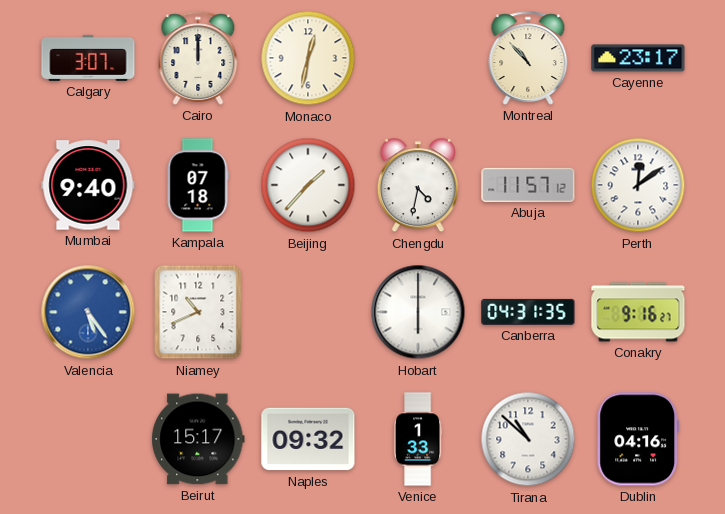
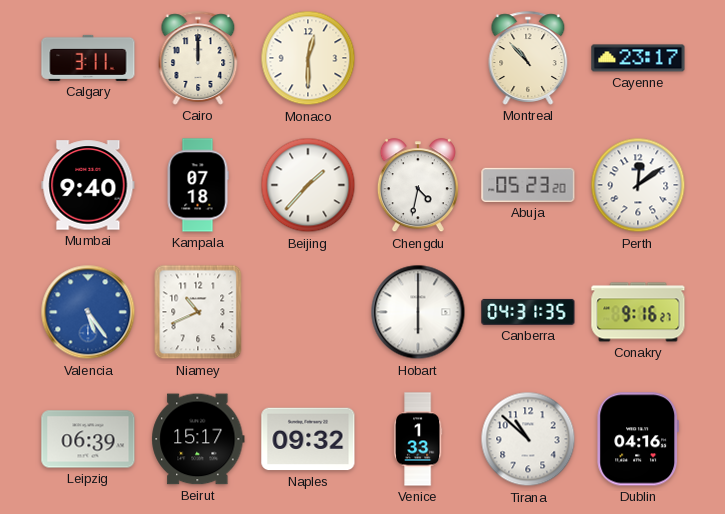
Calgary: 3:07 -> 3:11 (88, 58)
Monaco: 12:32 -> 12:30 (308, 58)
Abuja: 11:57 -> 05:23 (528, 185)
Leipzig: none -> 06:39 (88, 439)
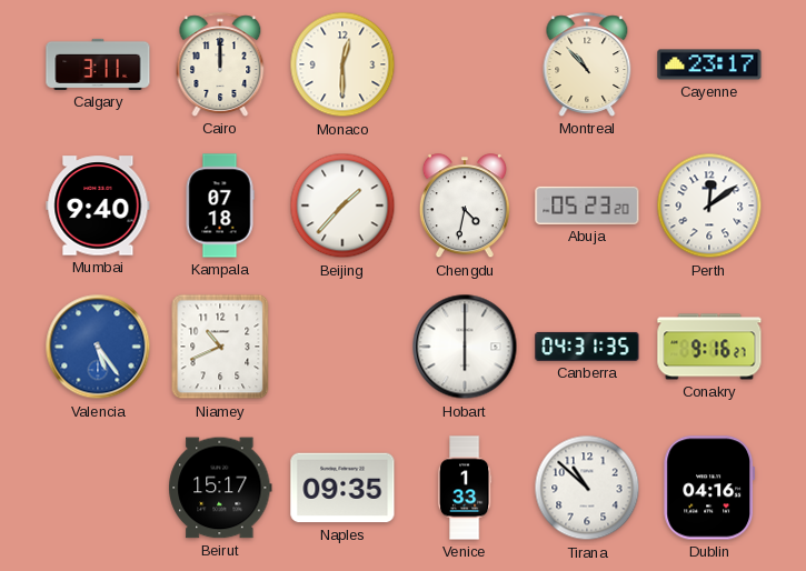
Leipzig: 06:39 -> none (88, 439)
Naples: 09:32 -> 09:35 (342, 488)
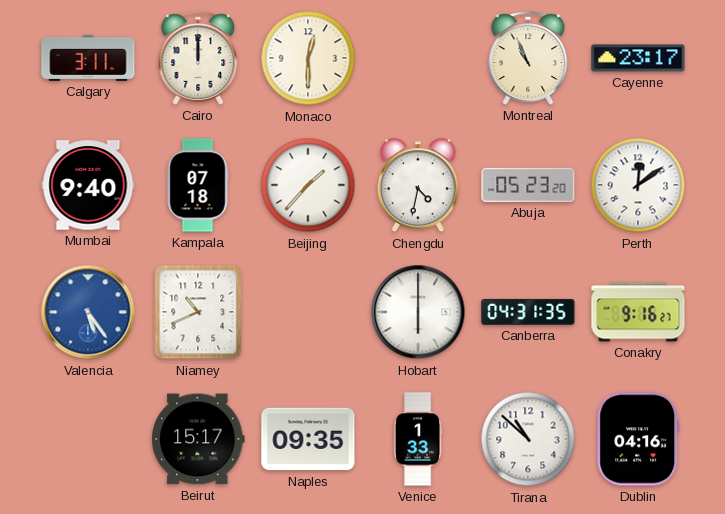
Montreal: 10:53 -> 10:56 (528, 58)
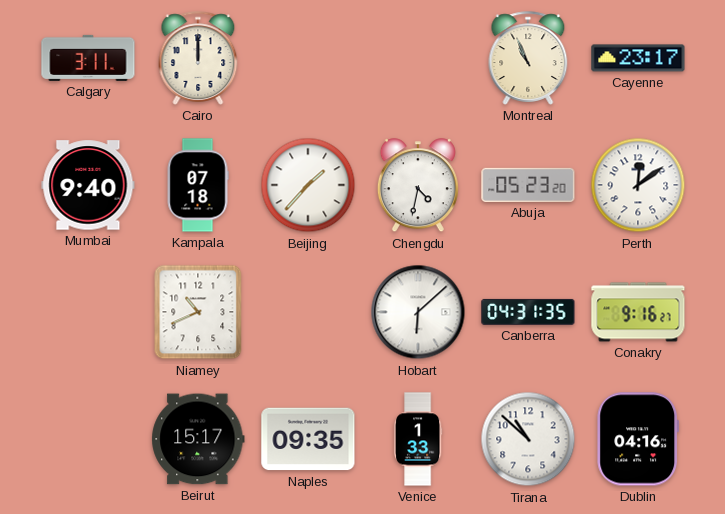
Monaco: 12:30 -> none (308, 58)
Valencia: 5:24 -> none (88, 312)
Hobart: 6:00 -> 6:08 (418, 312)
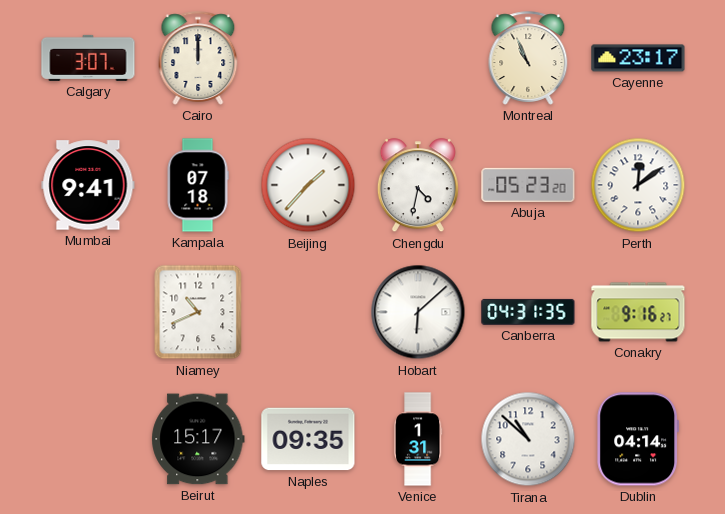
Calgary: 3:11 -> 3:07 (88, 58)
Mumbai: 9:40 -> 9:41 (88, 185)
Venice: 1:33 -> 1:31 (418, 439)
Dublin: 04:16 -> 04:14 (638, 439)
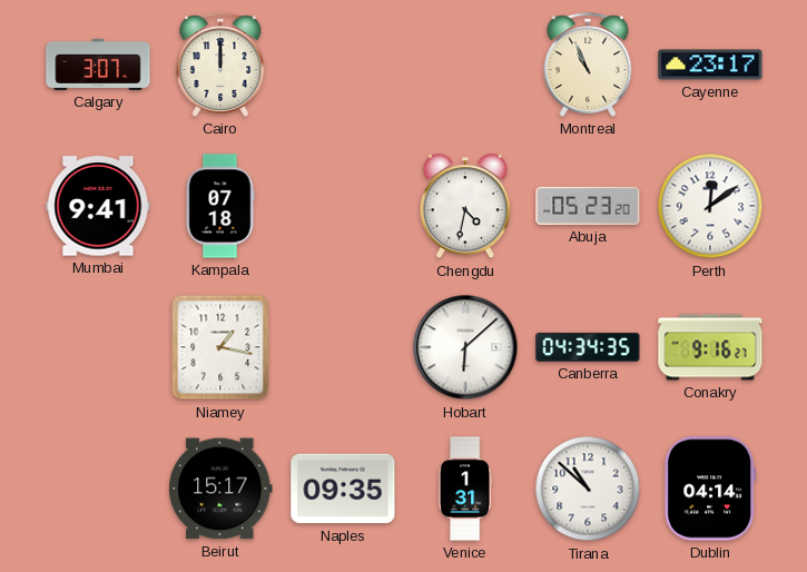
Beijing: 1:37 -> none (308, 185)
Niamey: 10:41 -> 1:17 (220, 347)
Canberra: 04:31 -> 04:34 (588, 347)
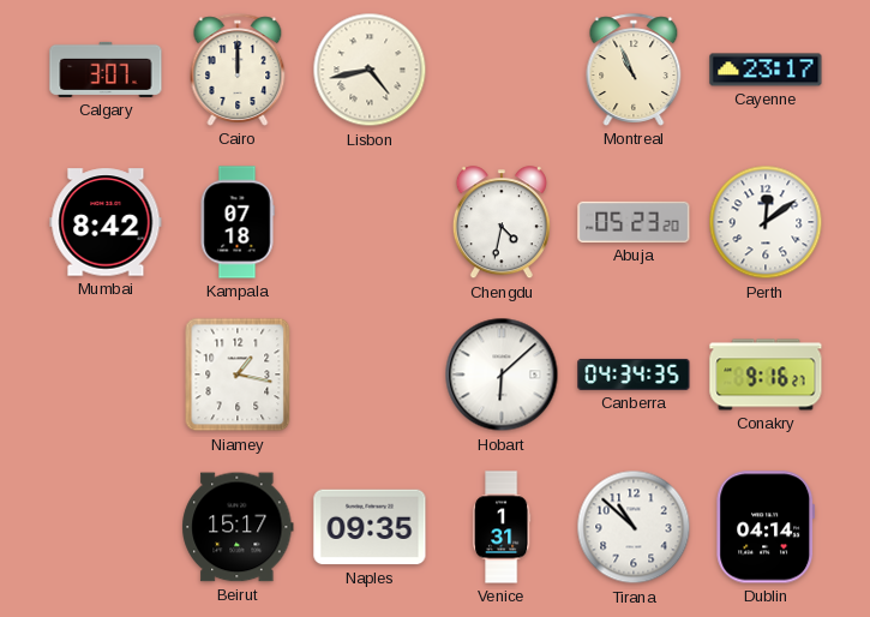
Lisbon: none -> 4:43 (370, 70)
Mumbai: 9:41 -> 8:42 (106, 222)
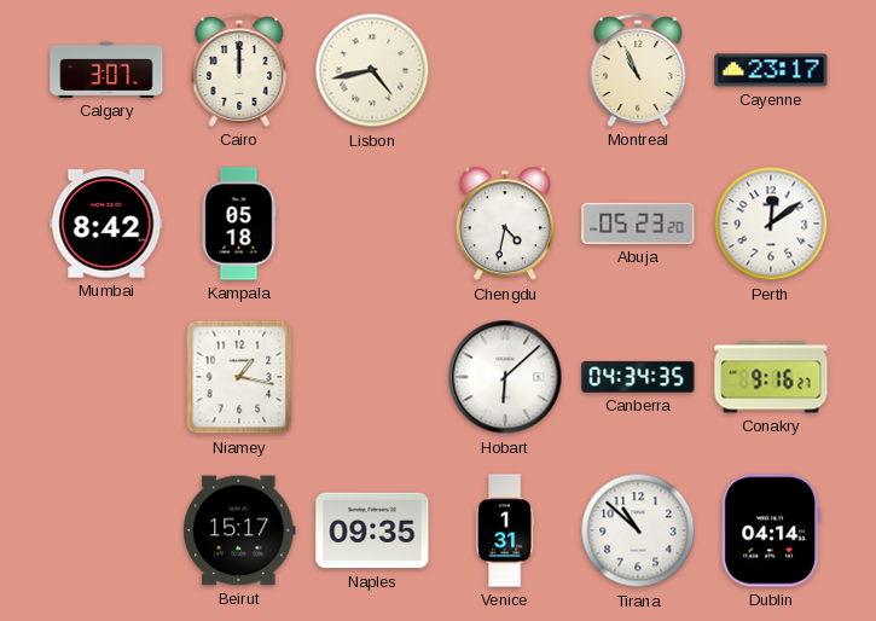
Kampala: 07:18 -> 05:18 (239, 224)
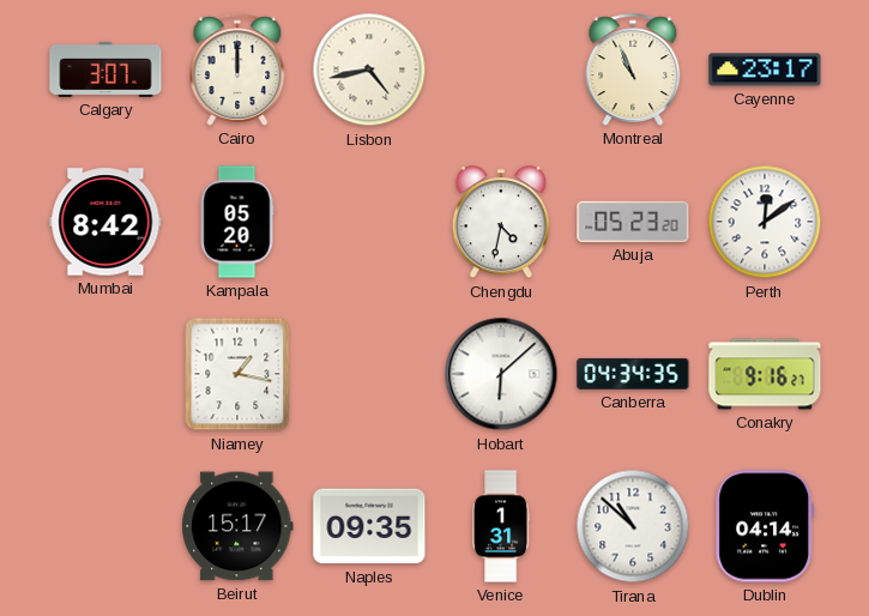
Kampala: 05:18 -> 05:20 (237, 222)
